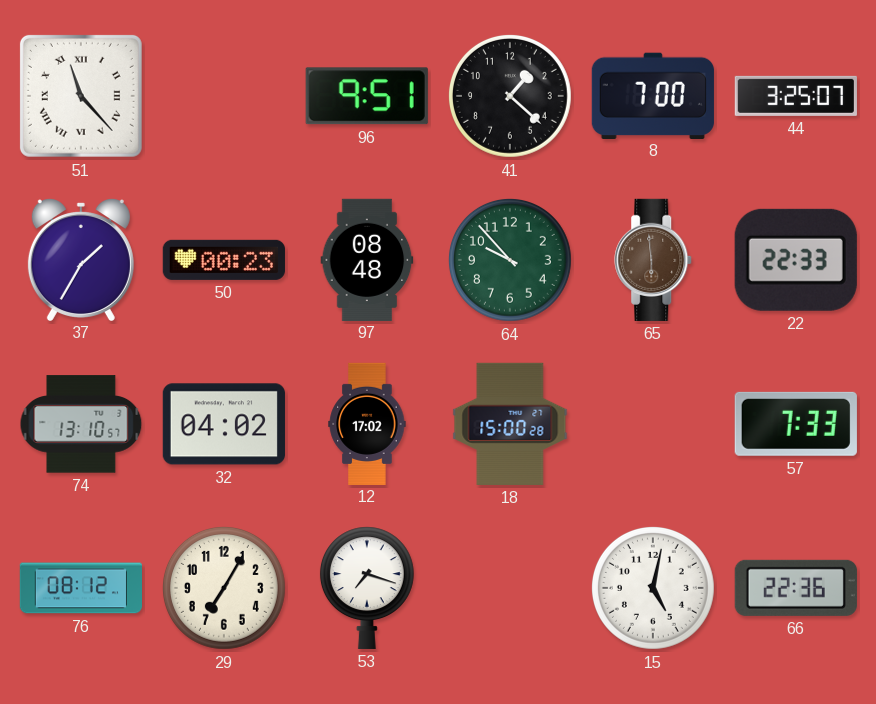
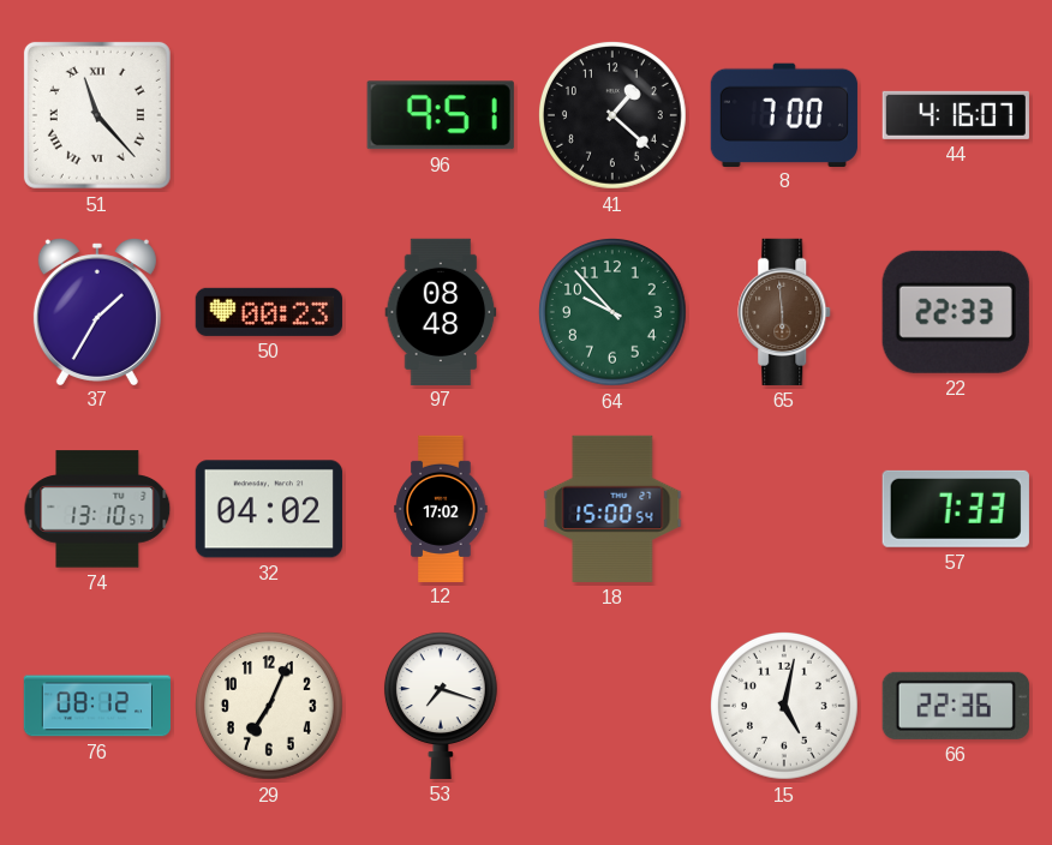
44: 3:25 -> 4:16 (956, 115)
18: 15:00:28 -> 15:00:54 (612, 509)
29: 7:05 -> 7:04 (269, 706)
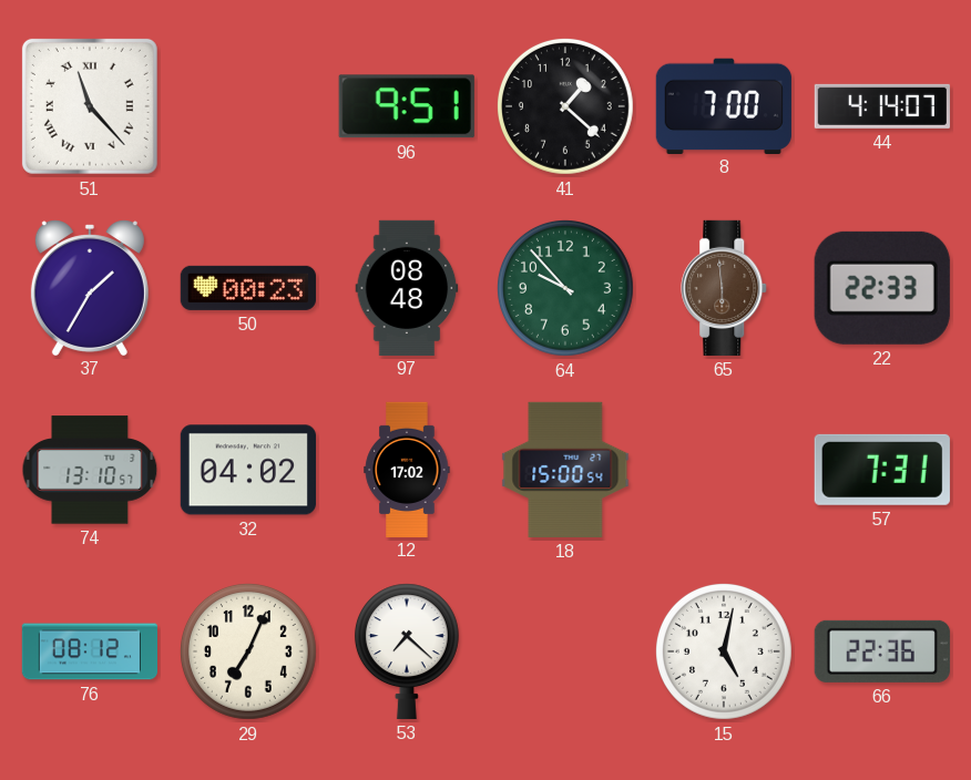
44: 4:16 -> 4:14 (882, 106)
57: 7:33 -> 7:31 (882, 470)
53: 7:18 -> 7:22 (407, 651)
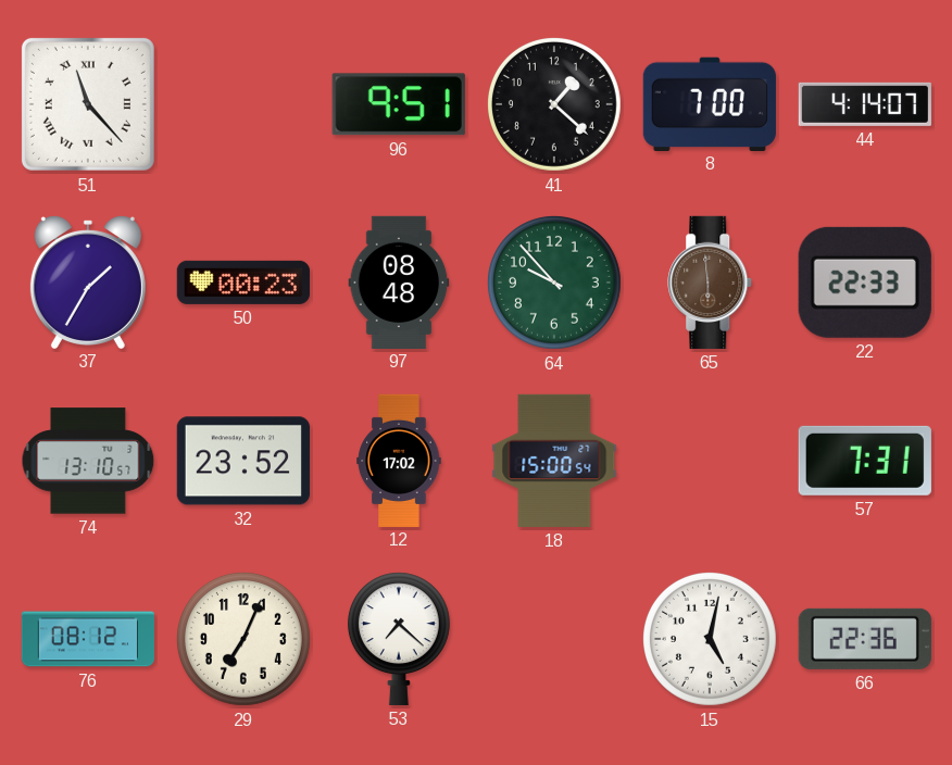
32: 04:02 -> 23:52 (243, 461)
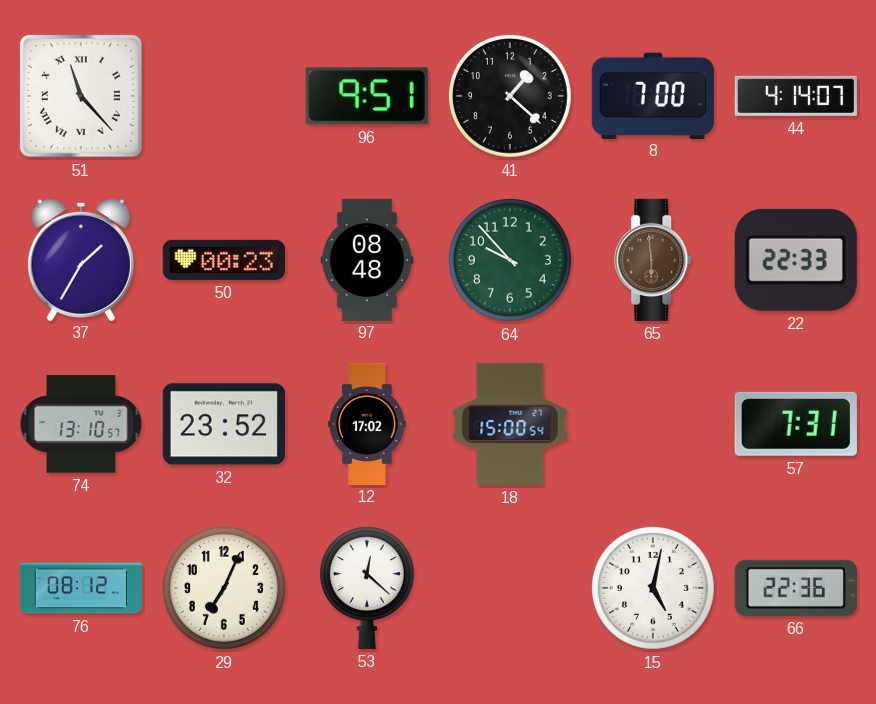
53: 7:22 -> 12:22 (367, 588)
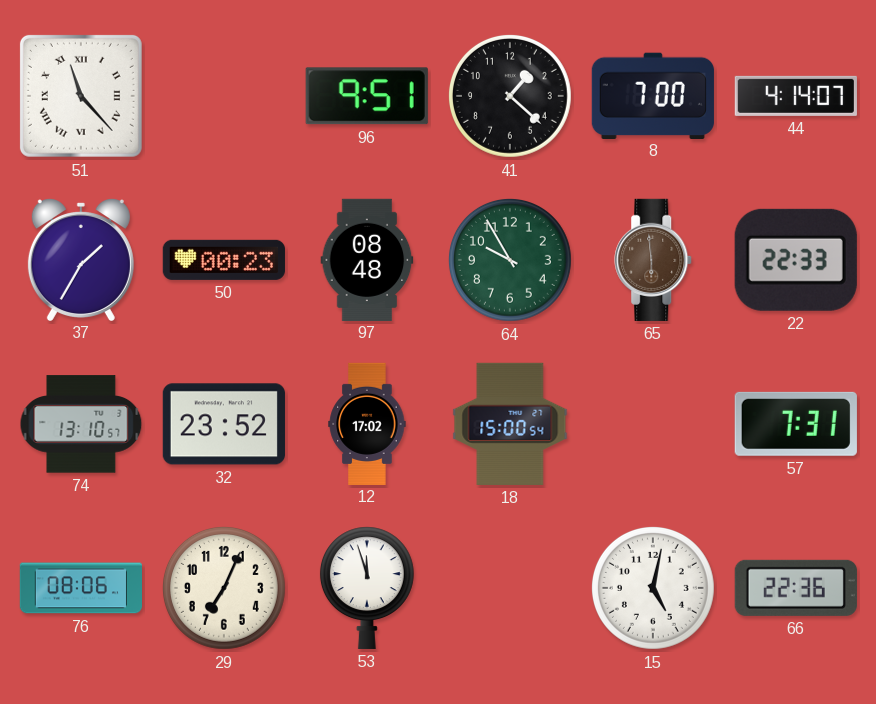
64: 9:53 -> 9:55 (510, 260)
76: 08:12 -> 08:06 (80, 588)
53: 12:22 -> 11:57 (367, 588)
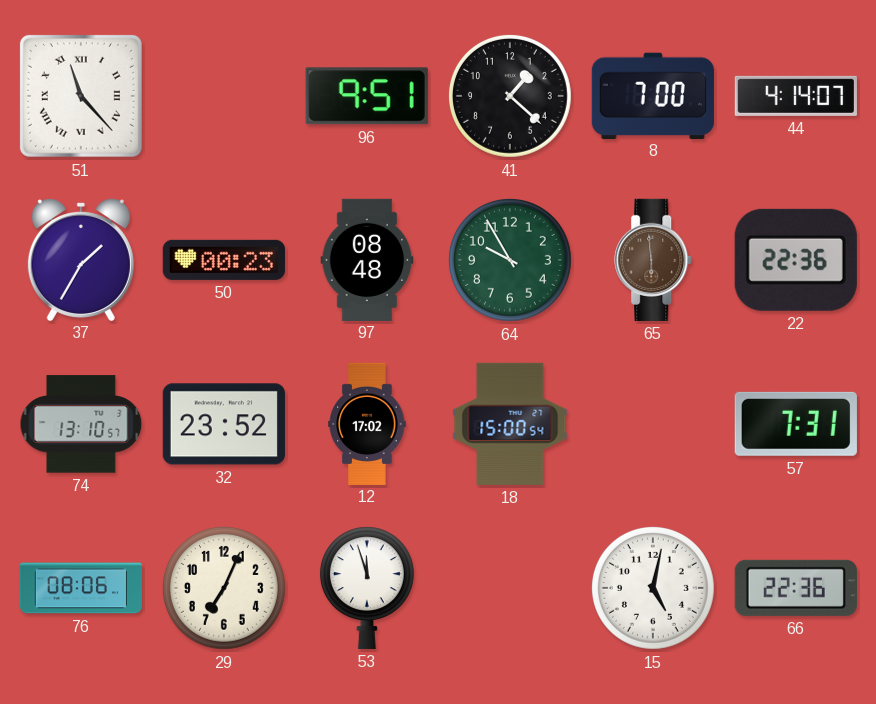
22: 22:33 -> 22:36 (796, 260)
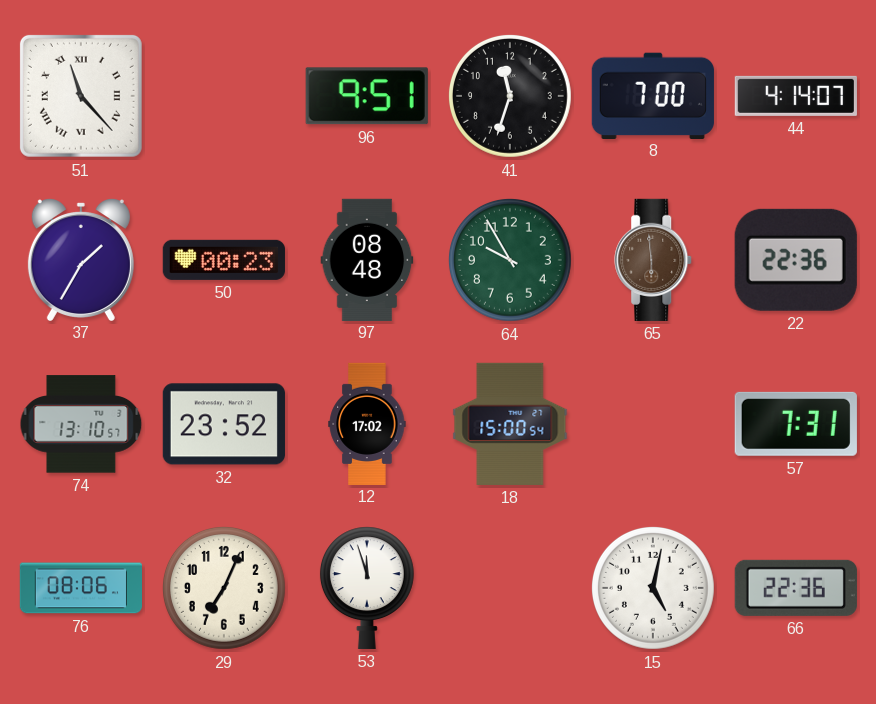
41: 1:22 -> 11:33 (510, 96)
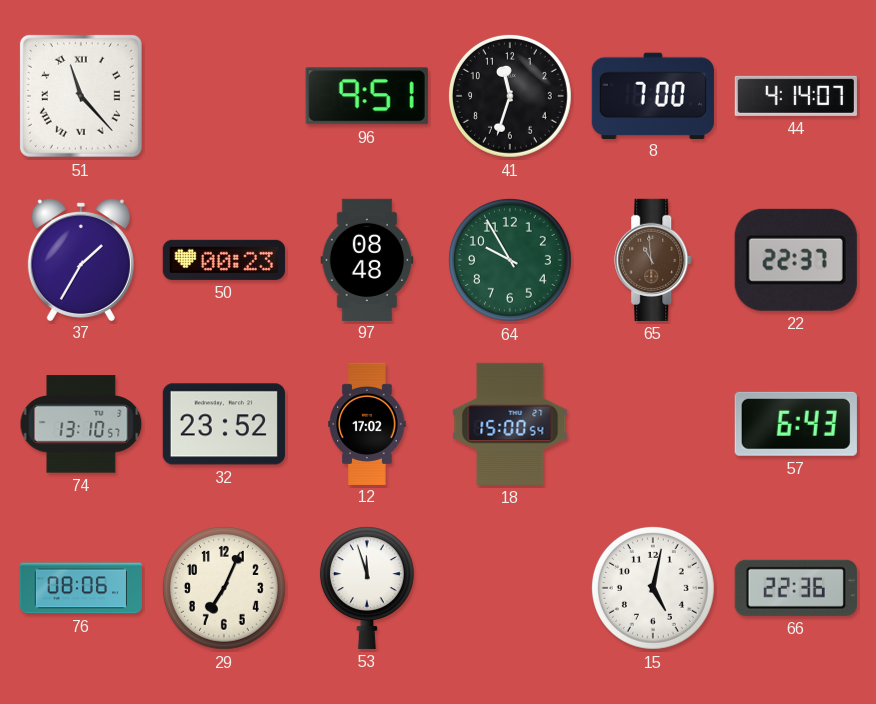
65: 5:59 -> 10:59 (654, 260)
22: 22:36 -> 22:37 (796, 260)
57: 7:31 -> 6:43 (796, 424)
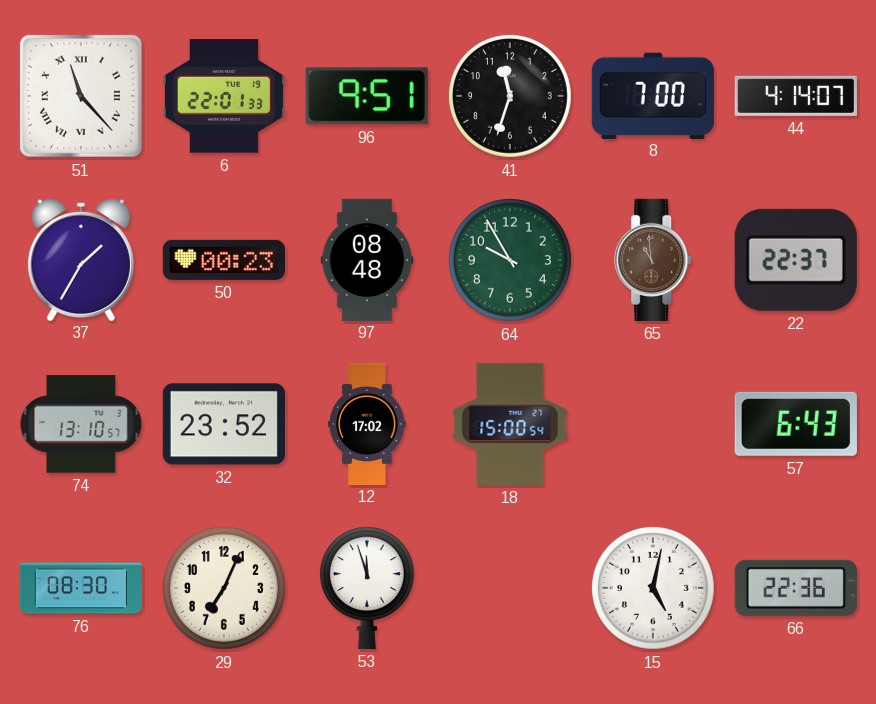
6: none -> 22:01 (224, 96)
76: 08:06 -> 08:30 (80, 588)
